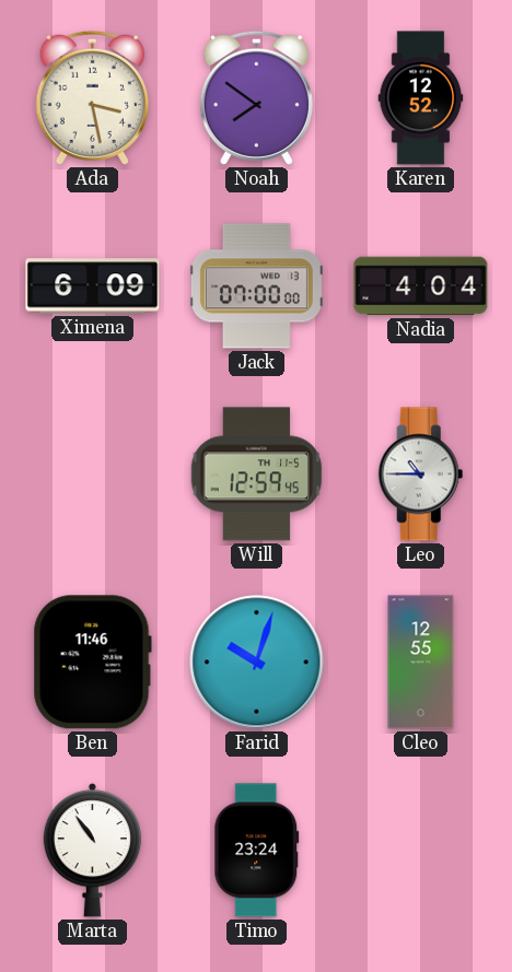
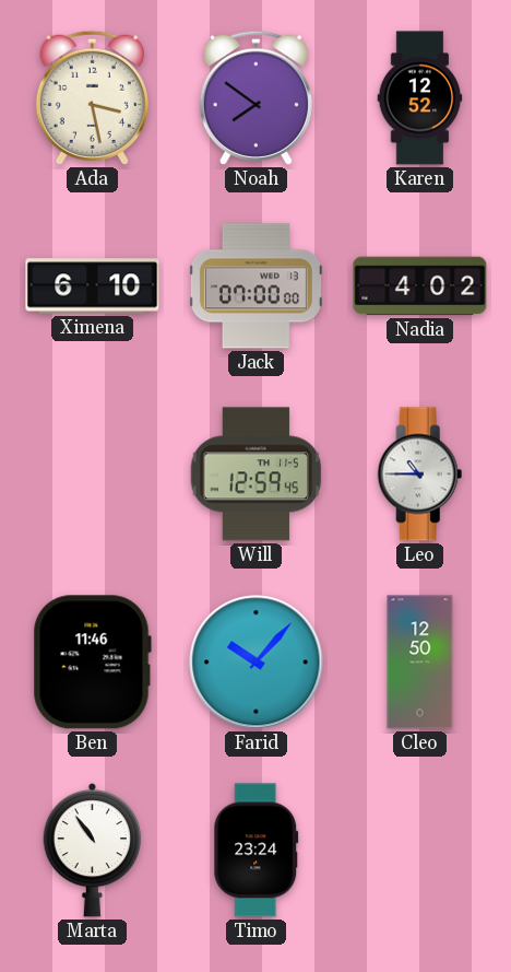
Ximena: 6:09 -> 6:10 (93, 286)
Nadia: 4:04 -> 4:02 (420, 286)
Farid: 10:03 -> 10:07 (257, 663)
Cleo: 12:55 -> 12:50 (420, 663)
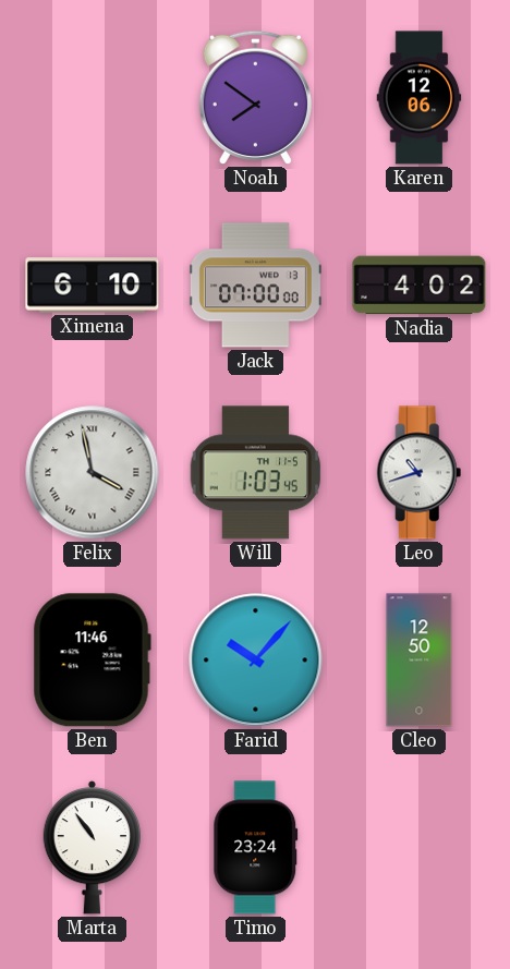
Ada: 3:28 -> none (92, 97)
Karen: 12:52 -> 12:06 (420, 98)
Felix: none -> 3:58 (93, 473)
Will: 12:59 -> 1:03 (256, 473)
Leo: 10:45 -> 10:42 (420, 473)
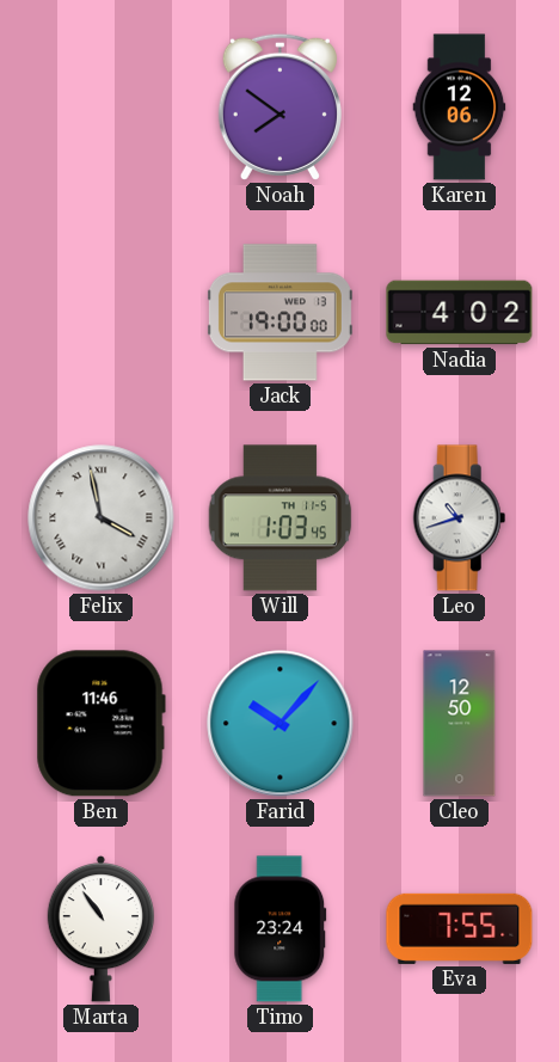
Ximena: 6:10 -> none (93, 286)
Jack: 07:00 -> 19:00 (279, 313)
Eva: none -> 7:55 (460, 928)
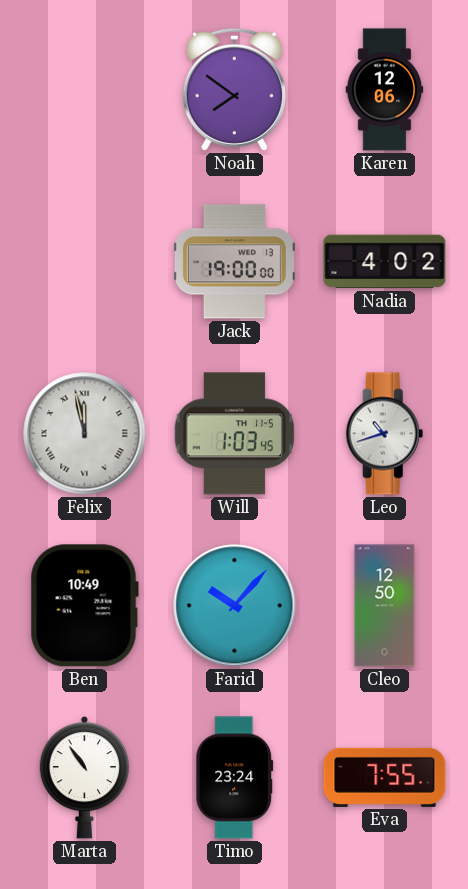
Felix: 3:58 -> 11:58 (85, 434)
Ben: 11:46 -> 10:49 (84, 606)
